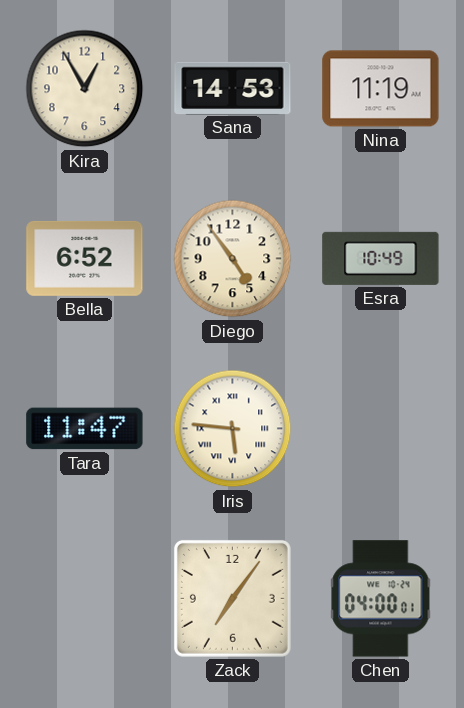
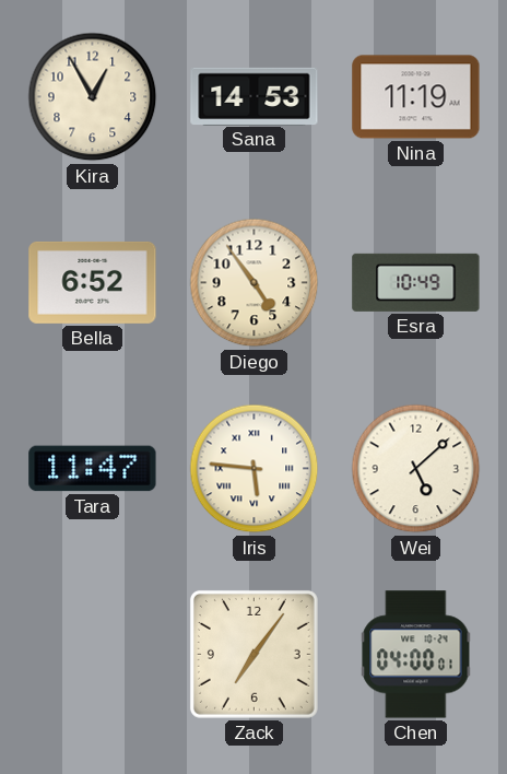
Wei: none -> 5:08 (416, 469)
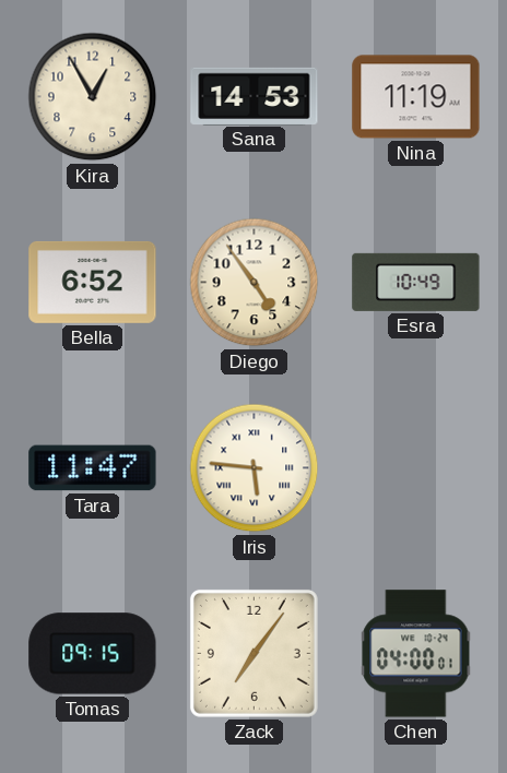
Wei: 5:08 -> none (416, 469)
Tomas: none -> 09:15 (93, 654)
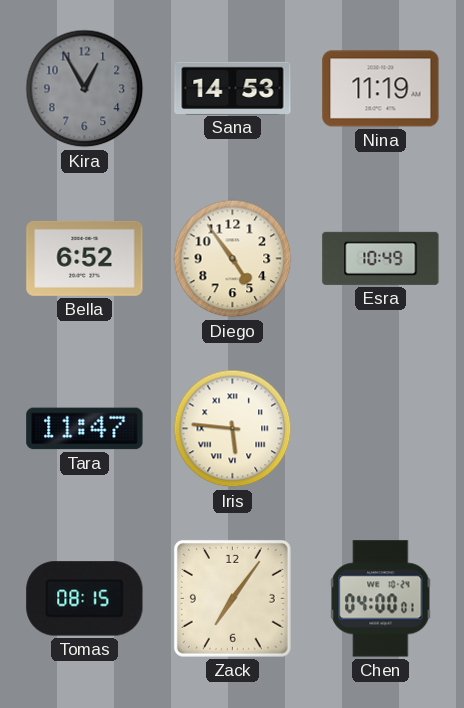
Kira dial: cream -> grey (85, 89)
Tomas: 09:15 -> 08:15 (85, 599)
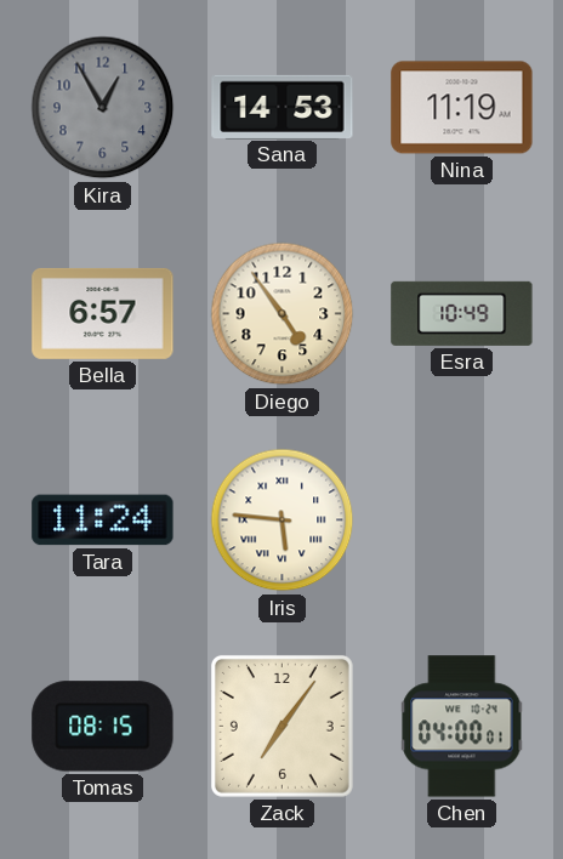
Bella: 6:52 -> 6:57 (103, 313)
Tara: 11:47 -> 11:24 (103, 520)
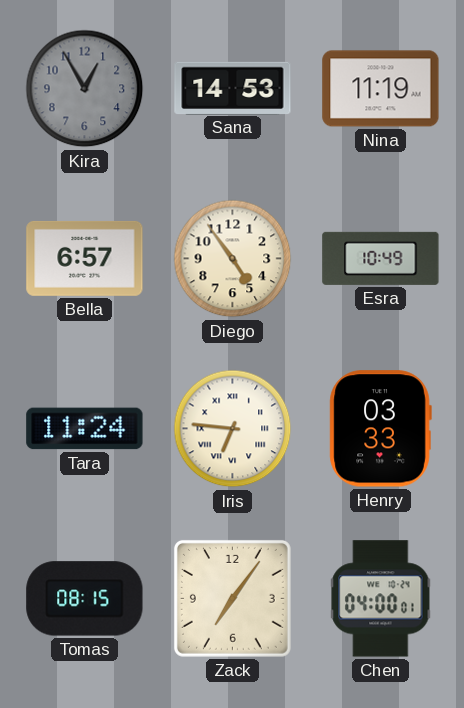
Iris: 5:46 -> 6:46 (233, 429)
Henry: none -> 03:33 (380, 429)
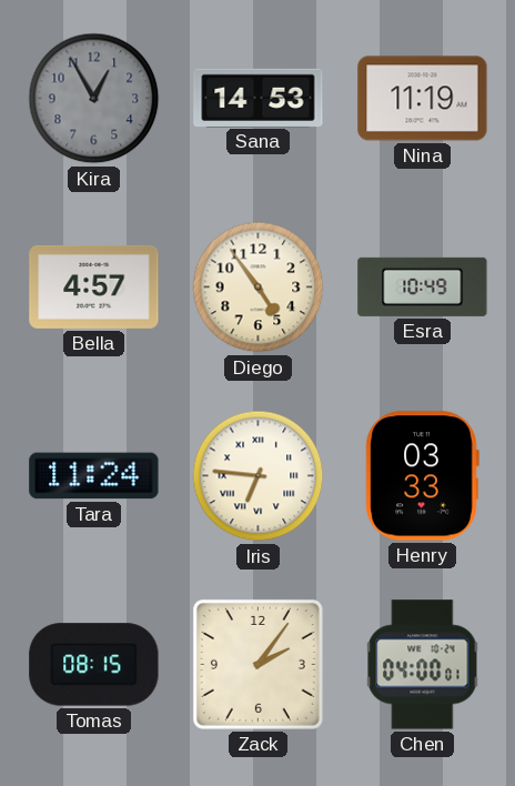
Bella: 6:57 -> 4:57 (94, 286)
Zack: 7:06 -> 2:06 (257, 664)
